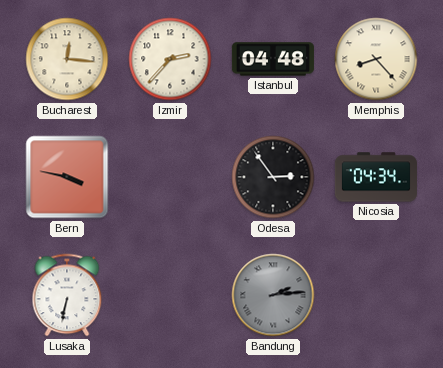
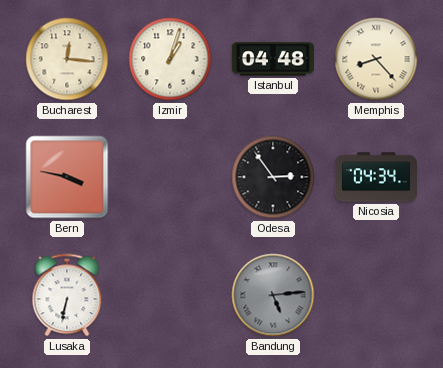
Izmir: 2:37 -> 1:03 (170, 59)
Bandung: 2:14 -> 5:14 (273, 295)
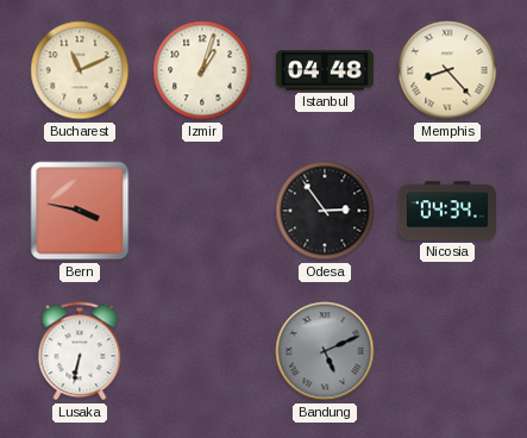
Bucharest: 12:16 -> 11:11 (80, 70)
Bandung: 5:14 -> 5:11 (325, 351)
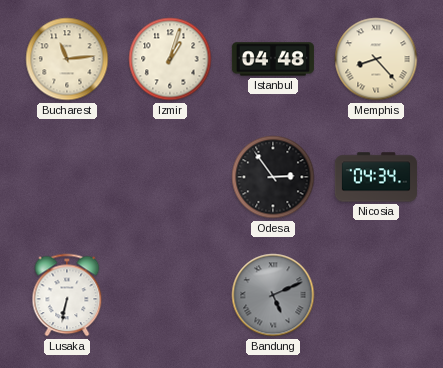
Bucharest: 11:11 -> 11:14 (67, 59)
Bern: 3:47 -> none (80, 211)
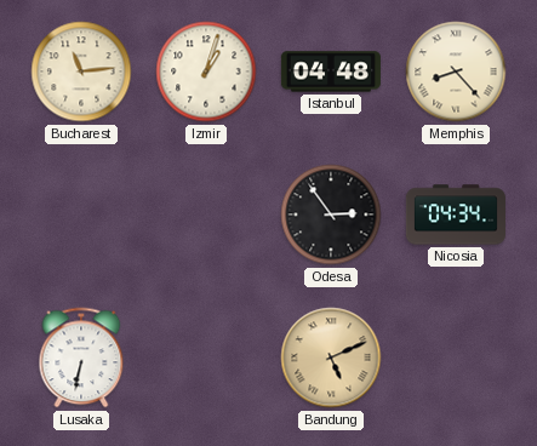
Bandung dial: grey -> champagne (331, 358)
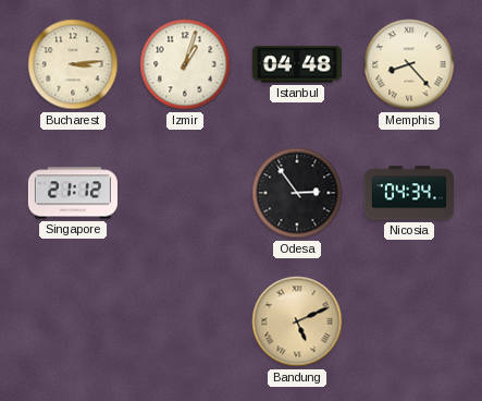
Bucharest: 11:14 -> 3:14 (73, 64)
Singapore: none -> 21:12 (73, 193)
Lusaka: 6:32 -> none (81, 358)
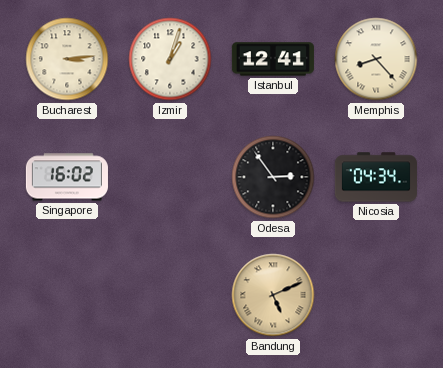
Istanbul: 04:48 -> 12:41 (273, 59)
Singapore: 21:12 -> 16:02 (67, 177)
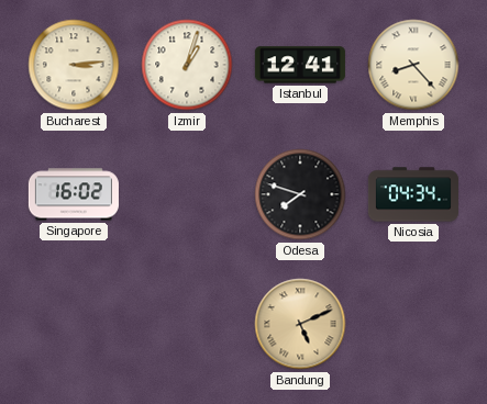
Odesa: 2:54 -> 7:48 (300, 194)
